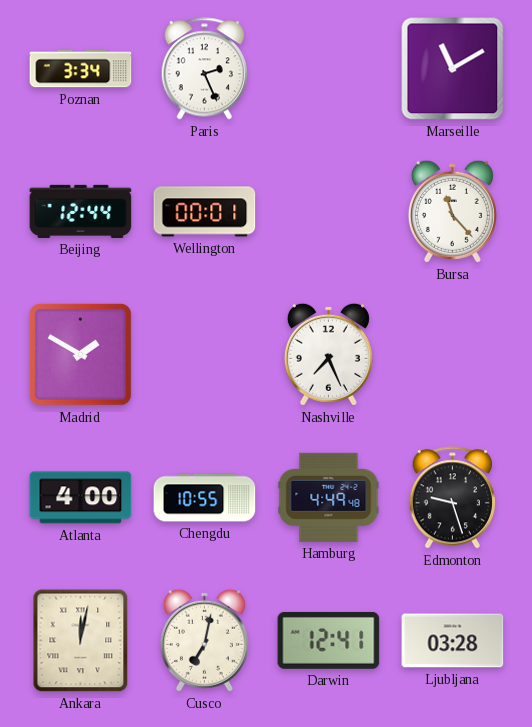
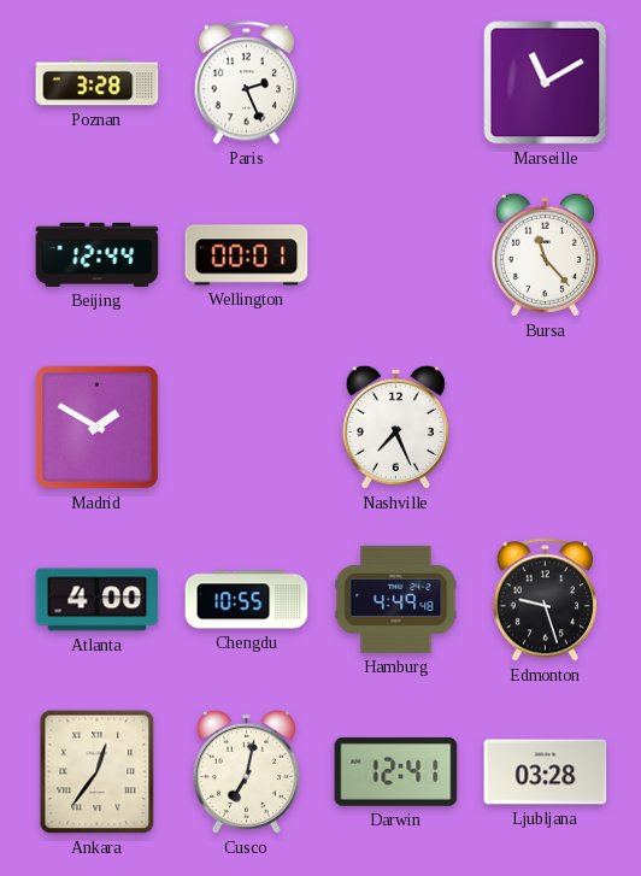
Poznan: 3:34 -> 3:28 (98, 83)
Ankara: 12:02 -> 12:36 (98, 772)
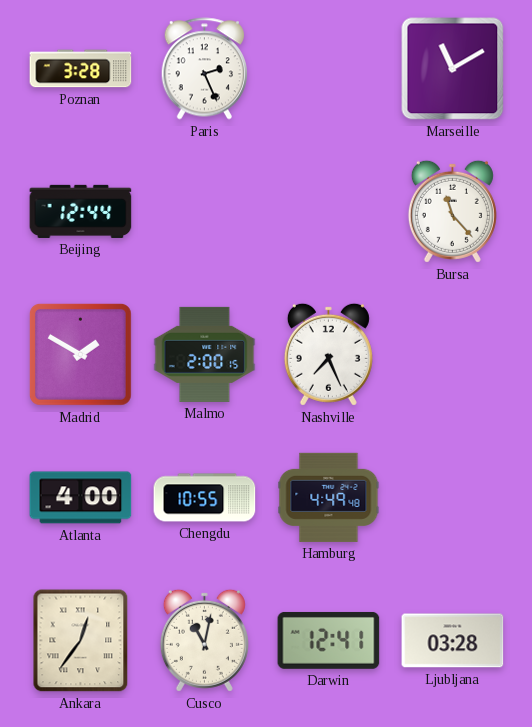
Wellington: 00:01 -> none (247, 255)
Malmo: none -> 2:00 (205, 354)
Edmonton: 9:27 -> none (545, 600)
Cusco: 7:02 -> 11:02 (204, 640)
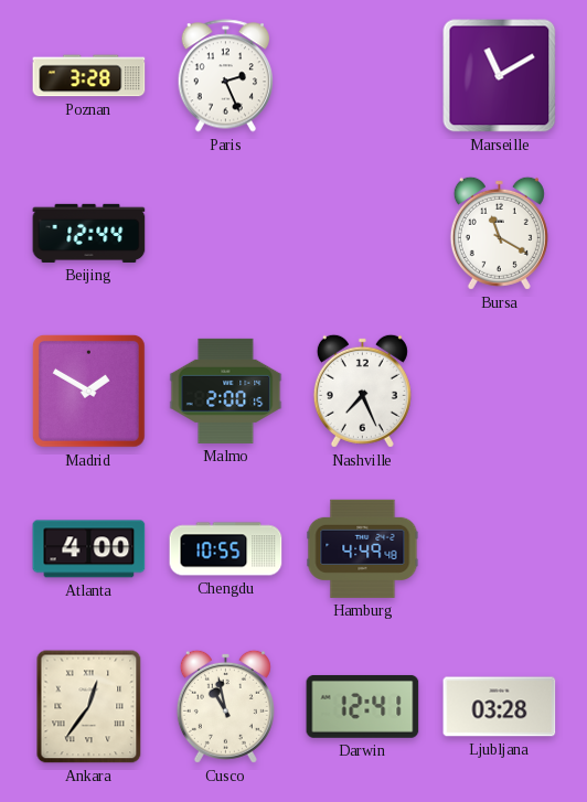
Bursa: 11:23 -> 11:20 (499, 233)
Cusco: 11:02 -> 10:58 (225, 706)
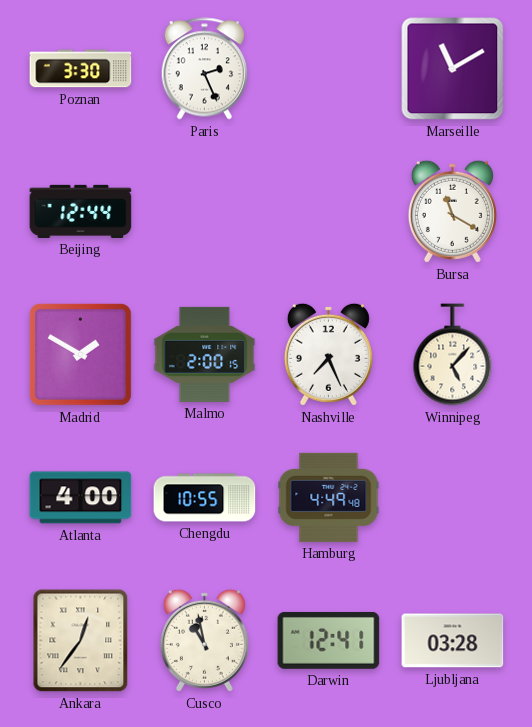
Poznan: 3:28 -> 3:30 (81, 69)
Winnipeg: none -> 5:07 (453, 355)
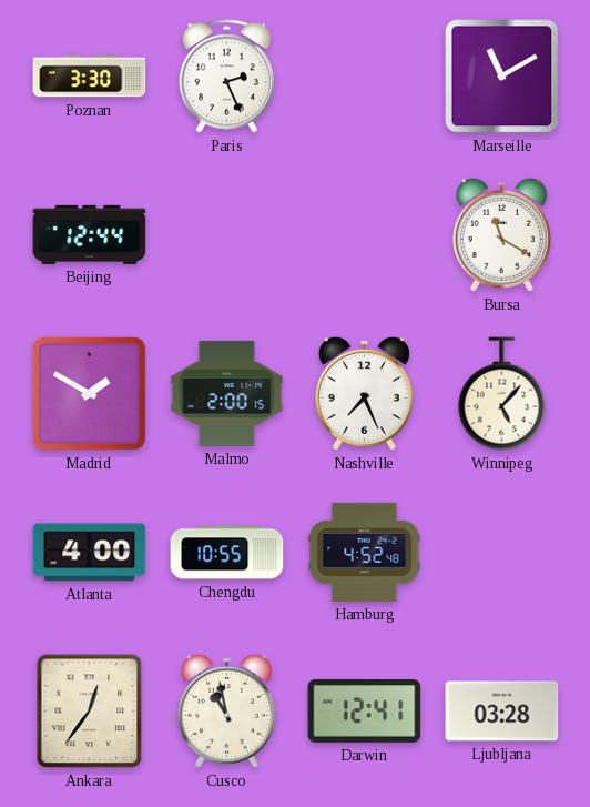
Hamburg: 4:49 -> 4:52 (365, 552)
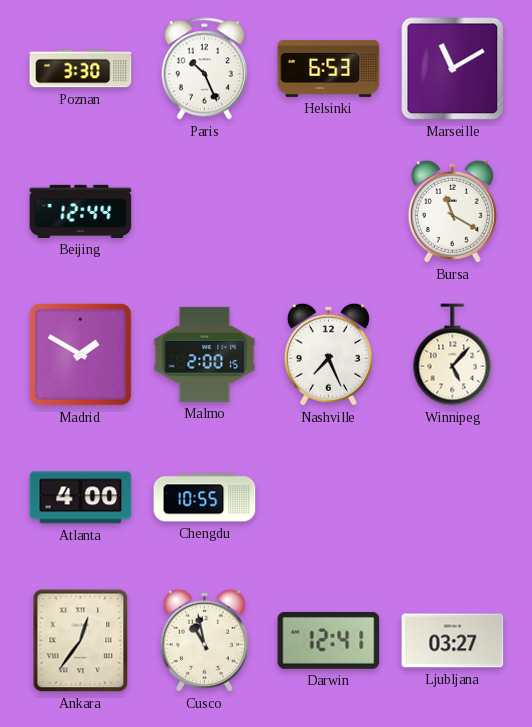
Paris: 2:26 -> 10:26 (204, 69)
Helsinki: none -> 6:53 (329, 68)
Hamburg: 4:52 -> none (365, 552)
Ljubljana: 03:28 -> 03:27 (453, 641)
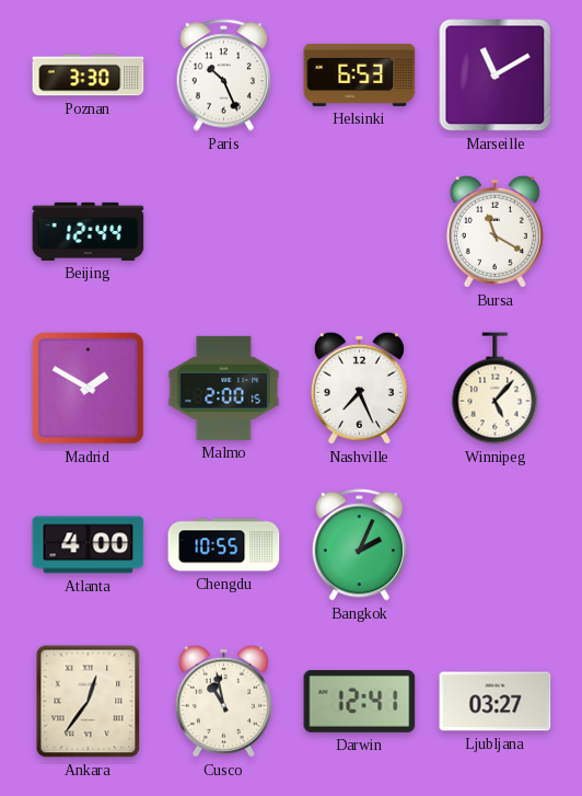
Bangkok: none -> 2:04 (359, 545)
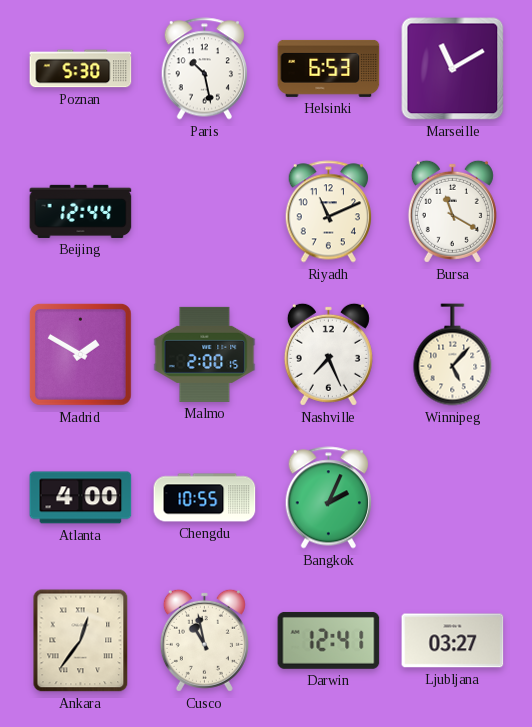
Poznan: 3:30 -> 5:30 (81, 69)
Paris: 10:26 -> 10:28 (204, 69)
Riyadh: none -> 11:11 (328, 212)
